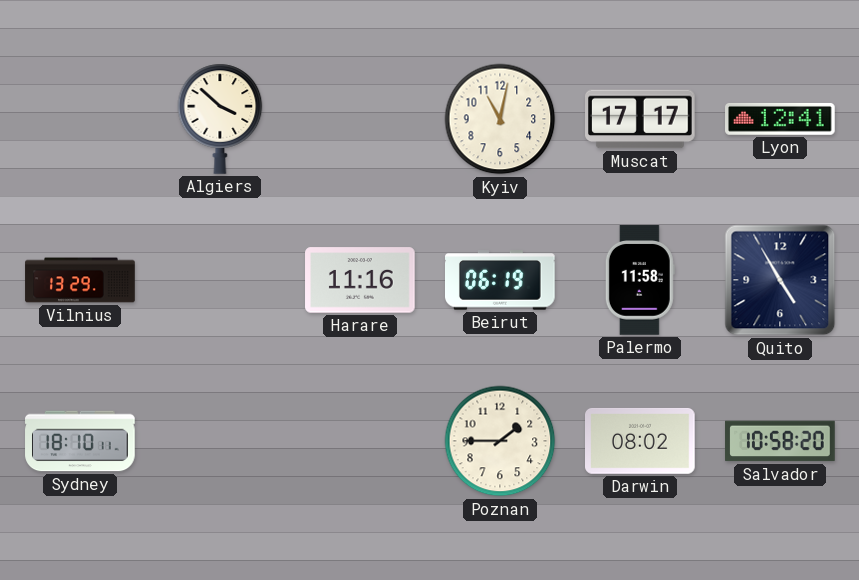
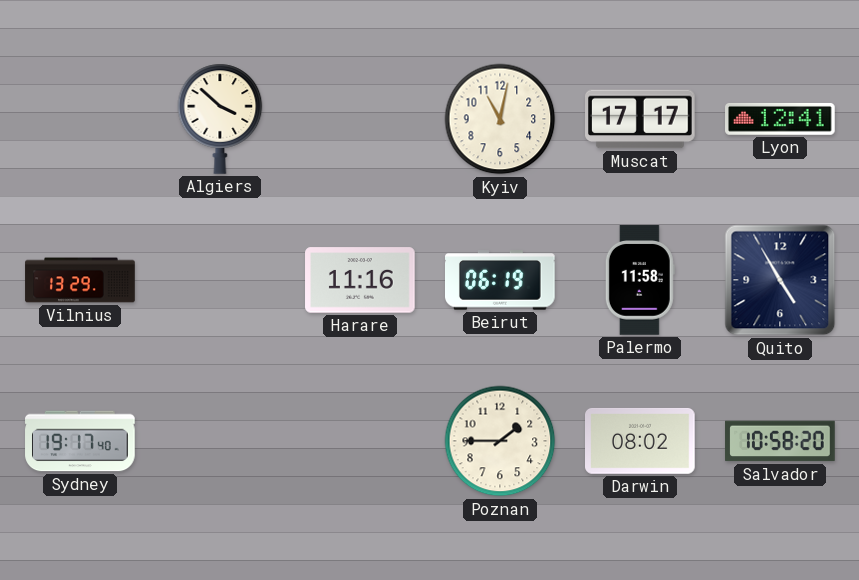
Sydney: 18:10 -> 19:17 (80, 441)
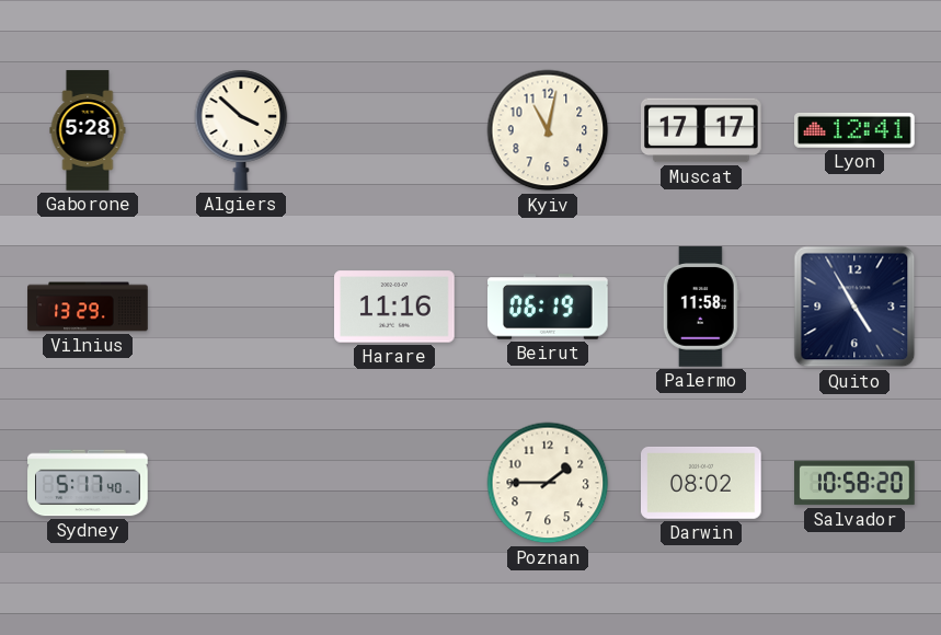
Gaborone: none -> 5:28 (88, 130)
Sydney: 19:17 -> 5:17 (88, 483)
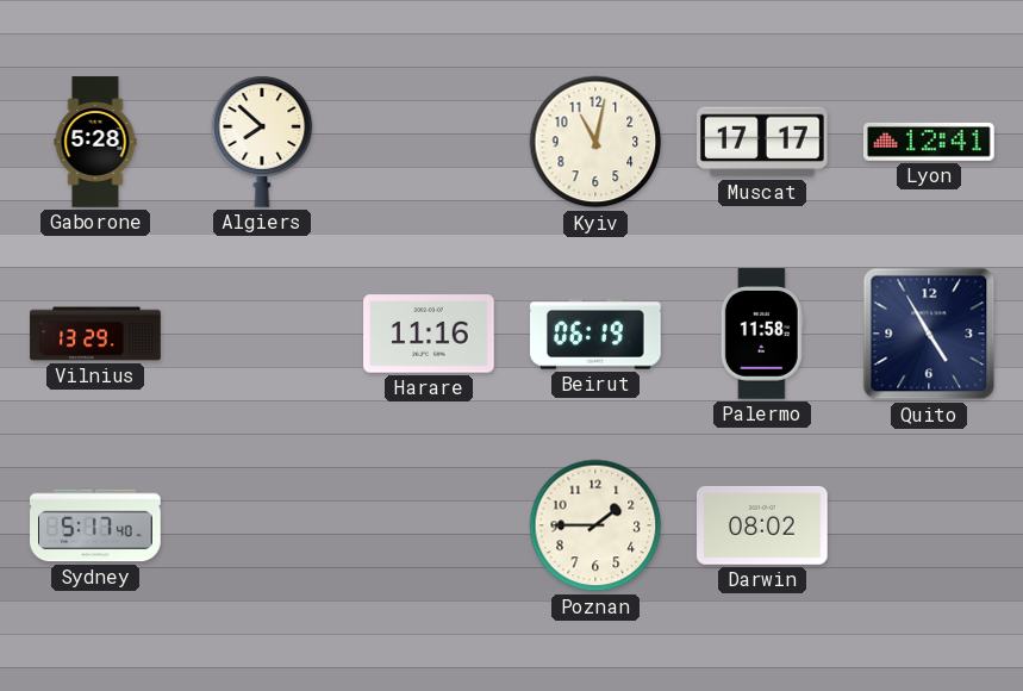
Algiers: 3:52 -> 7:52 (262, 142)
Salvador: 10:58 -> none (854, 483)
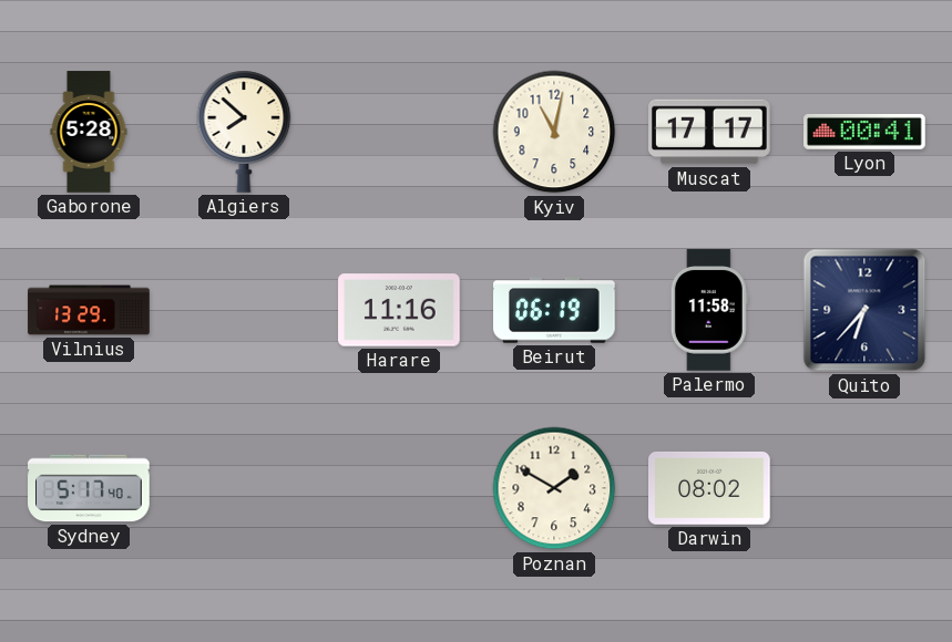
Lyon: 12:41 -> 00:41 (866, 132)
Quito: 4:55 -> 6:37 (864, 310)
Poznan: 1:45 -> 1:50 (554, 488)
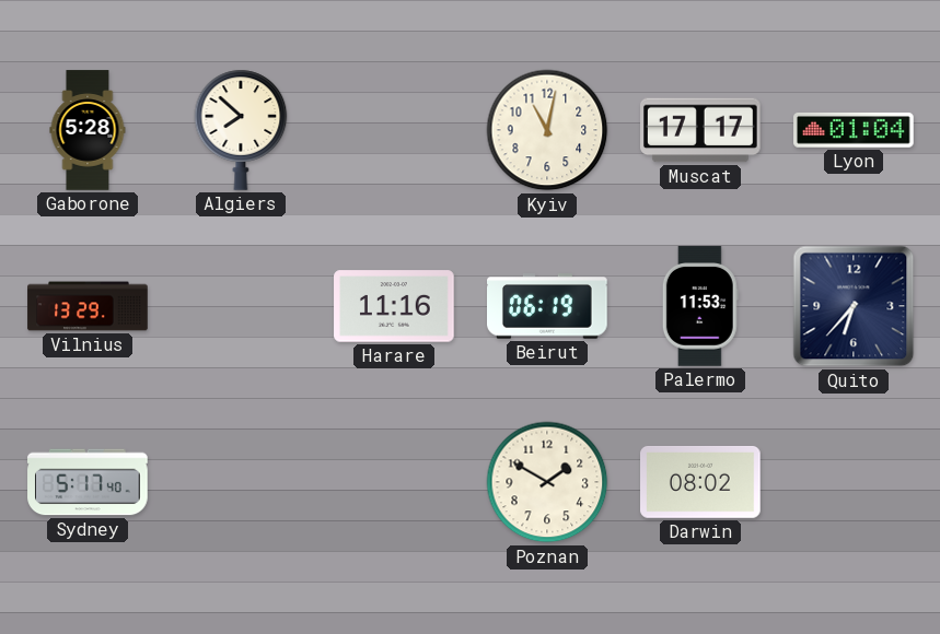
Lyon: 00:41 -> 01:04 (855, 130)
Palermo: 11:58 -> 11:53 (700, 306)
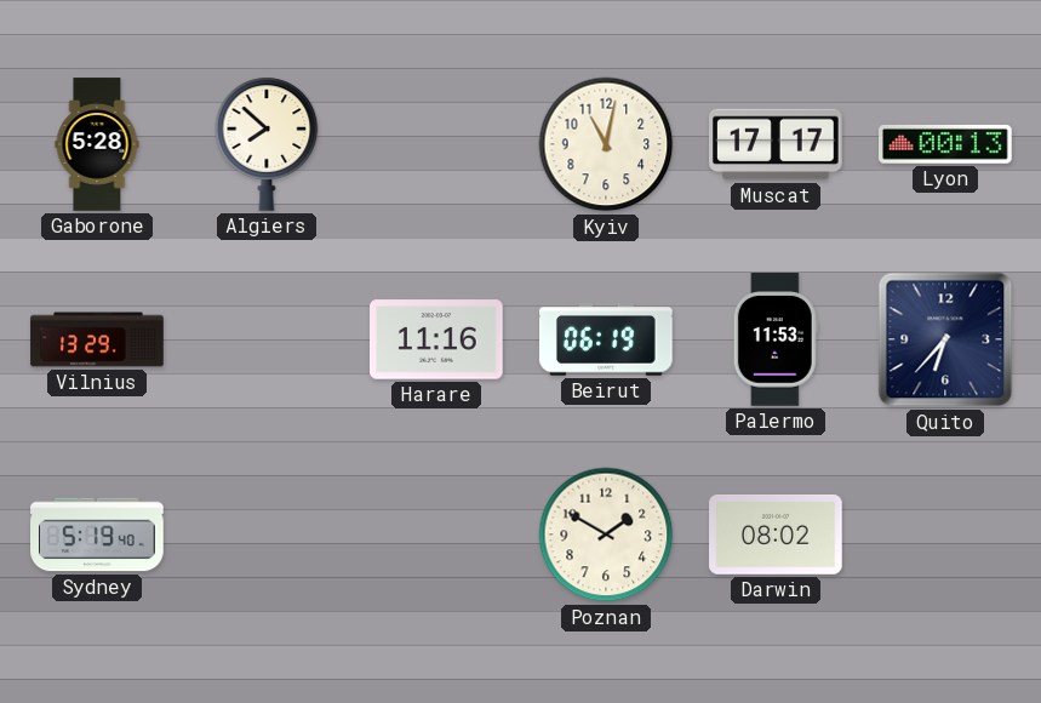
Lyon: 01:04 -> 00:13 (946, 144)
Sydney: 5:17 -> 5:19 (97, 535)
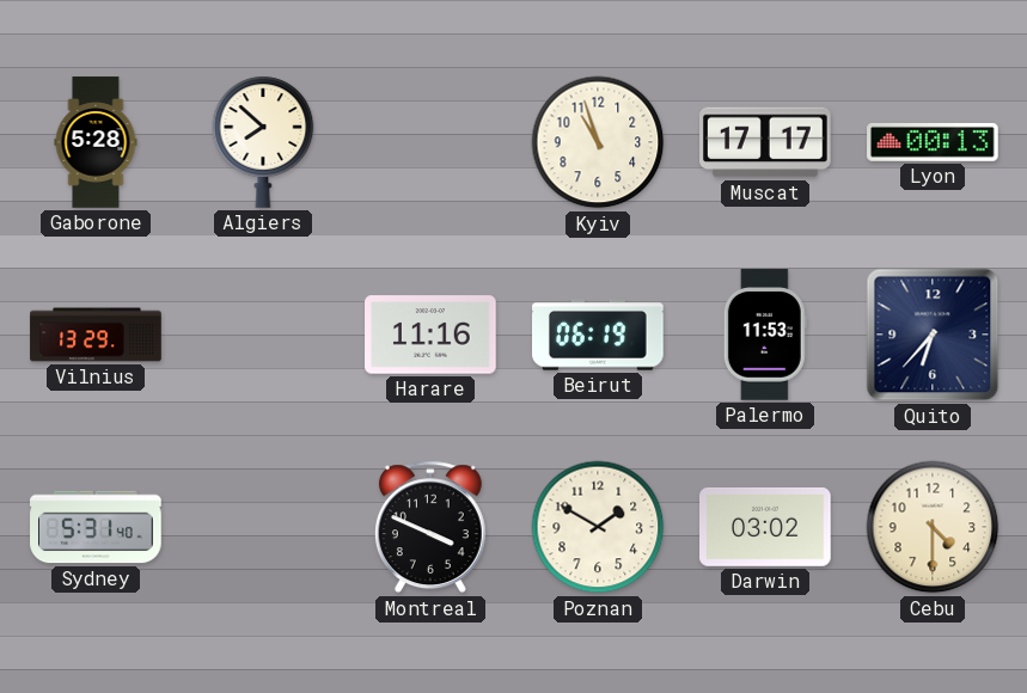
Kyiv: 11:02 -> 10:57 (598, 142)
Sydney: 5:19 -> 5:31 (96, 527)
Montreal: none -> 3:49 (430, 527)
Darwin: 08:02 -> 03:02 (766, 527)
Cebu: none -> 4:30 (933, 527)
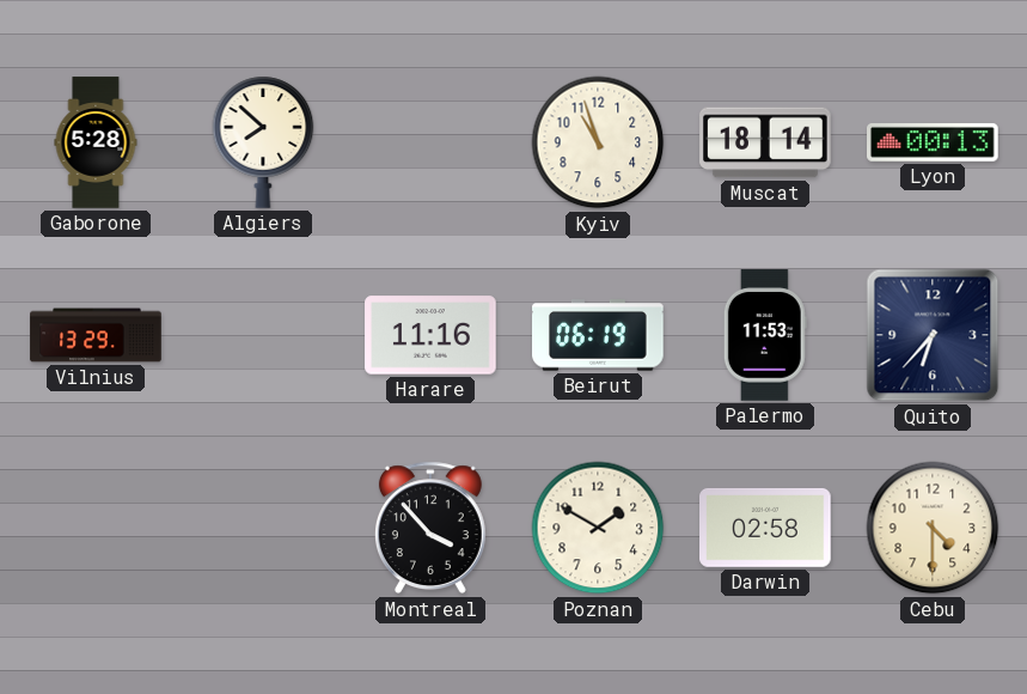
Muscat: 17:17 -> 18:14 (765, 142)
Sydney: 5:31 -> none (96, 527)
Montreal: 3:49 -> 3:53 (430, 528)
Darwin: 03:02 -> 02:58 (766, 528)
